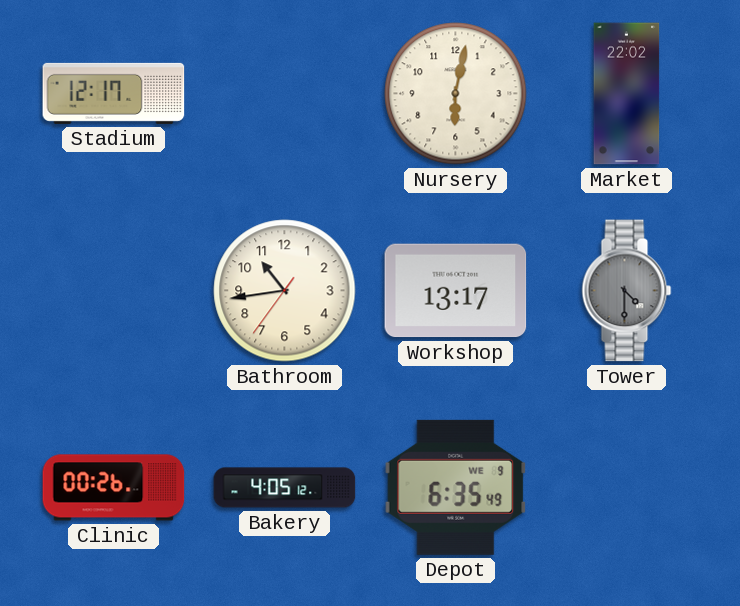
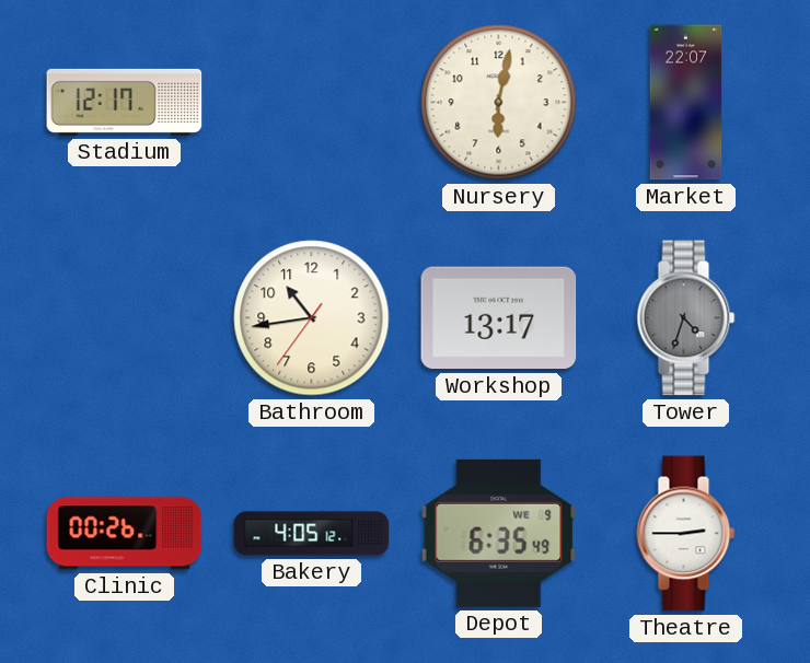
Market: 22:02 -> 22:07 (686, 103)
Tower: 4:30 -> 4:33 (686, 318)
Theatre: none -> 2:45 (686, 534)
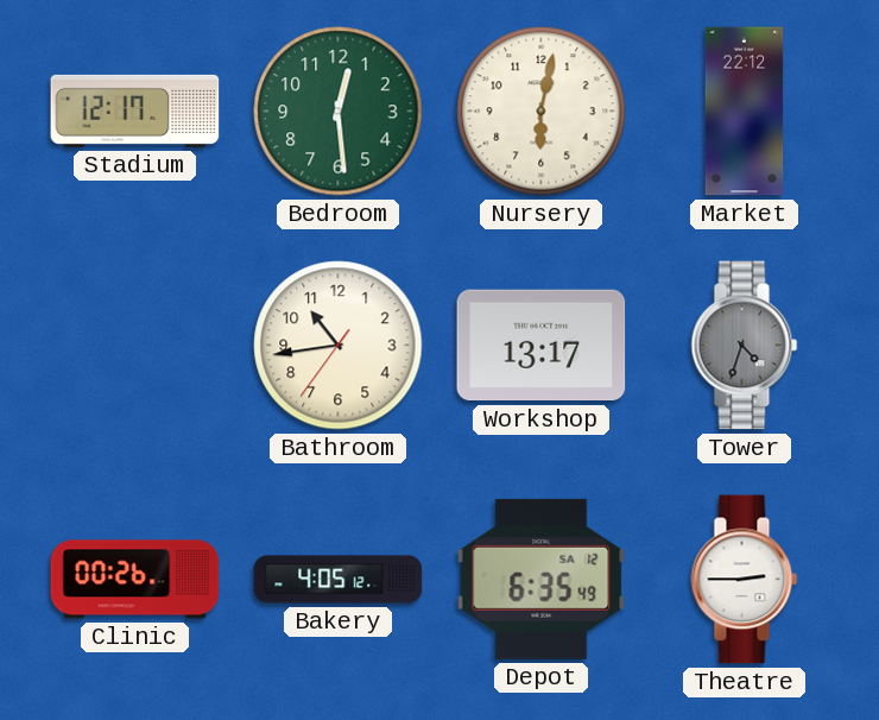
Bedroom: none -> 12:29 (339, 112)
Market: 22:07 -> 22:12 (745, 112)
Depot date: WE 9 -> SA 12 (542, 579)
